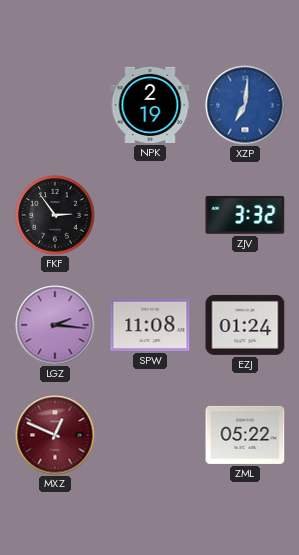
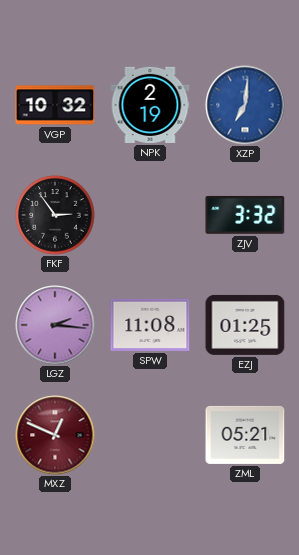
VGP: none -> 10:32 (55, 105)
EZJ: 01:24 -> 01:25 (245, 325)
ZML: 05:22 -> 05:21 (245, 435)
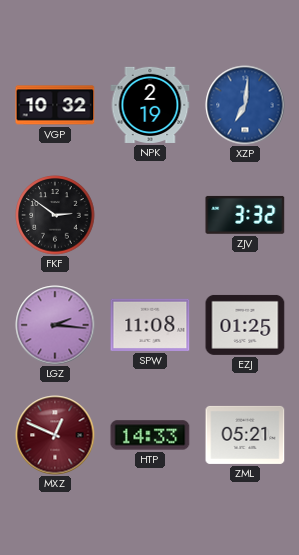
FKF: 2:54 -> 2:51 (55, 215)
HTP: none -> 14:33 (150, 435)
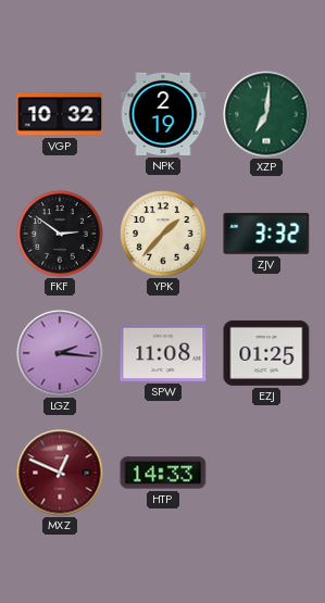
XZP dial: blue -> green (266, 114)
YPK: none -> 1:37 (163, 234)
ZML: 05:21 -> none (245, 435)
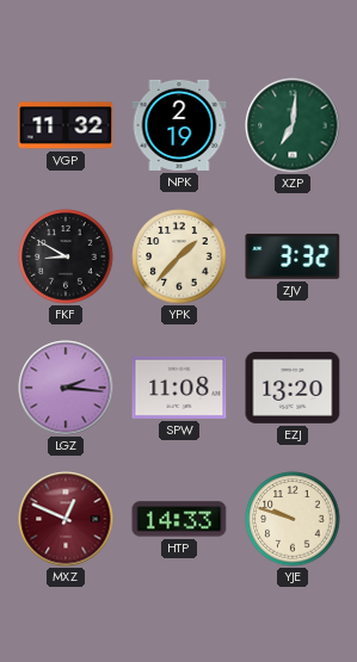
VGP: 10:32 -> 11:32 (66, 125)
FKF: 2:51 -> 8:50 (66, 256)
EZJ: 01:25 -> 13:20 (293, 388)
YJE: none -> 9:48 (293, 519)
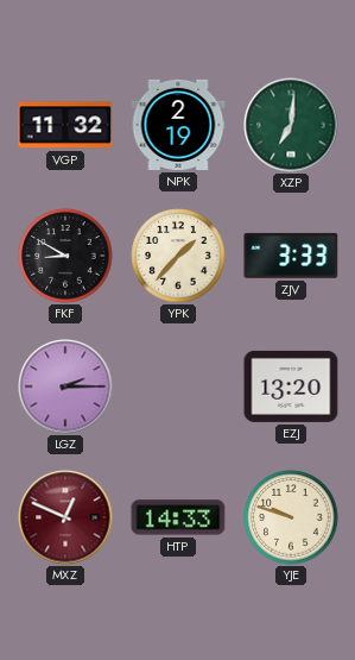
ZJV: 3:32 -> 3:33 (291, 256)
LGZ: 2:16 -> 2:15 (65, 386)
SPW: 11:08 -> none (179, 388)
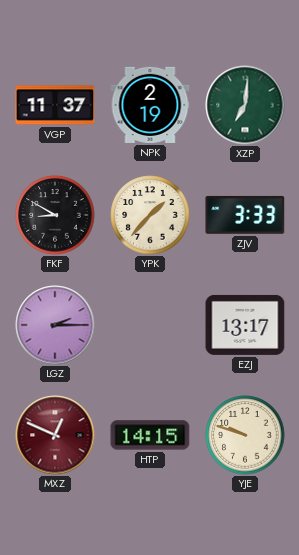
VGP: 11:32 -> 11:37 (55, 105)
EZJ: 13:20 -> 13:17 (245, 325)
HTP: 14:33 -> 14:15 (150, 435)
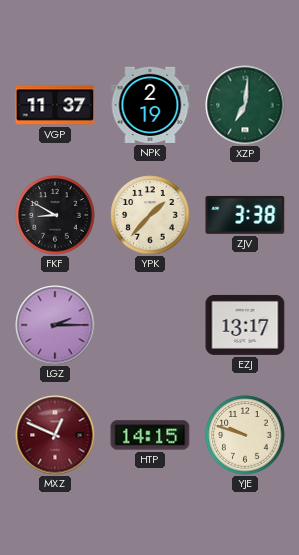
ZJV: 3:33 -> 3:38 (245, 215)
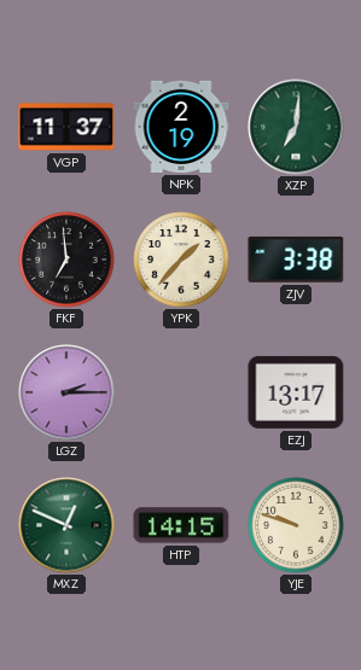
FKF: 8:50 -> 6:59 (66, 260)
MXZ dial: burgundy -> green (66, 525)
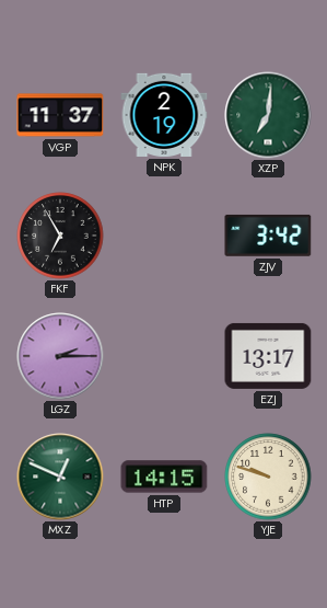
FKF: 6:59 -> 6:55 (60, 236)
YPK: 1:37 -> none (181, 260)
ZJV: 3:38 -> 3:42 (268, 236)
